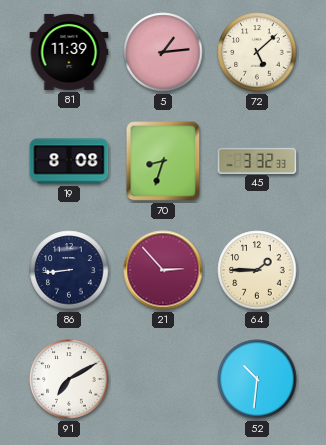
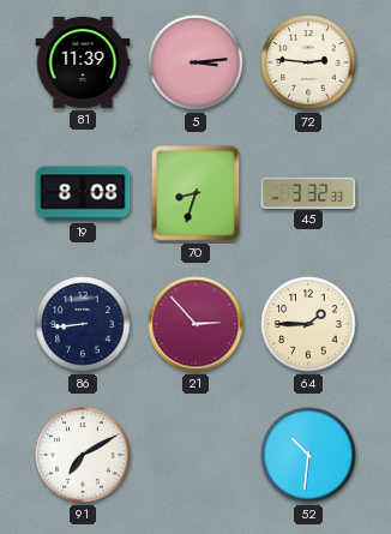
5: 1:14 -> 3:14 (195, 62)
72: 5:08 -> 2:46 (308, 62)
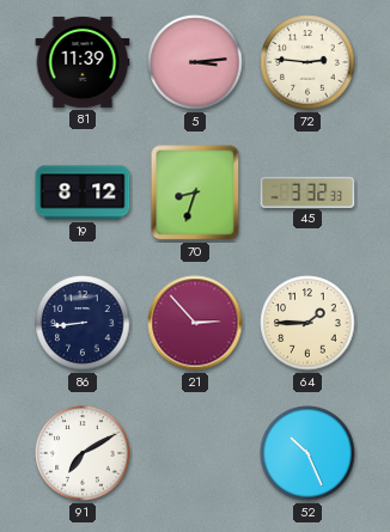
19: 8:08 -> 8:12 (83, 192)
52: 10:31 -> 10:26 (307, 453)
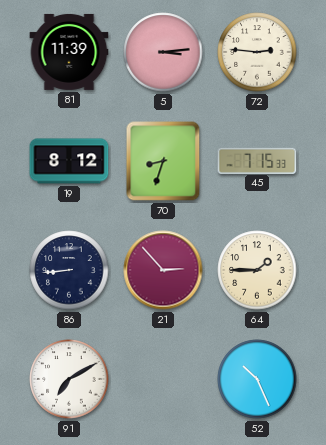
45: 3:32 -> 7:15 (257, 160)
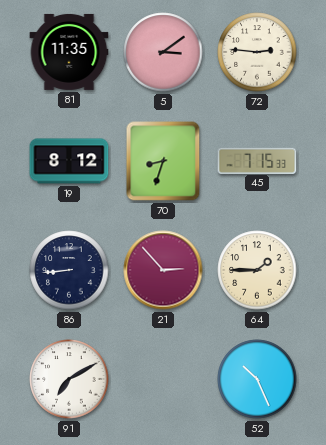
81: 11:39 -> 11:35 (69, 52)
5: 3:14 -> 3:09 (163, 52)
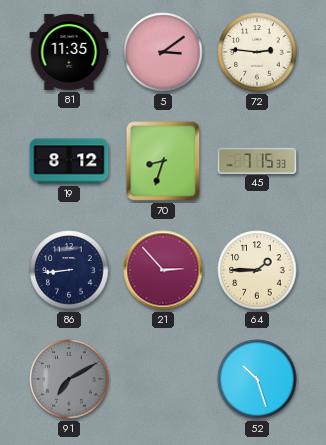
91 dial: white -> grey (69, 379)
52: 10:26 -> 10:27 (257, 379)
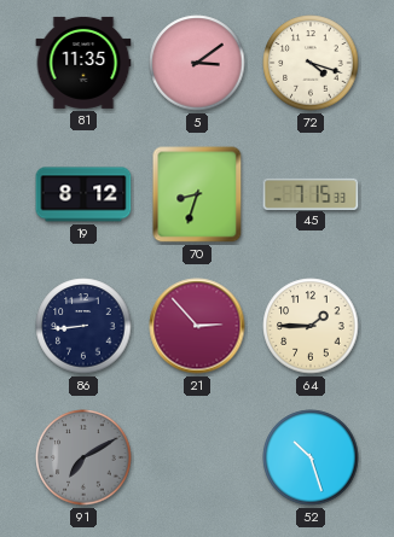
72: 2:46 -> 4:18 (311, 63)
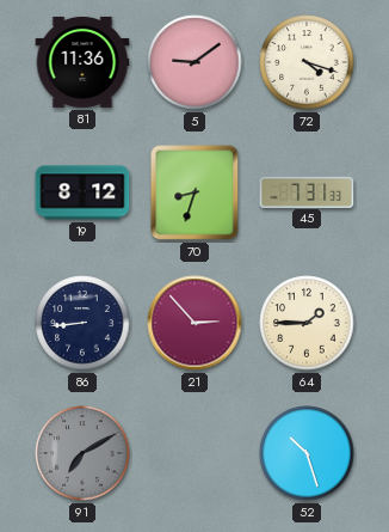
81: 11:35 -> 11:36 (82, 62)
5: 3:09 -> 9:09 (194, 62)
45: 7:15 -> 7:31 (307, 191)
